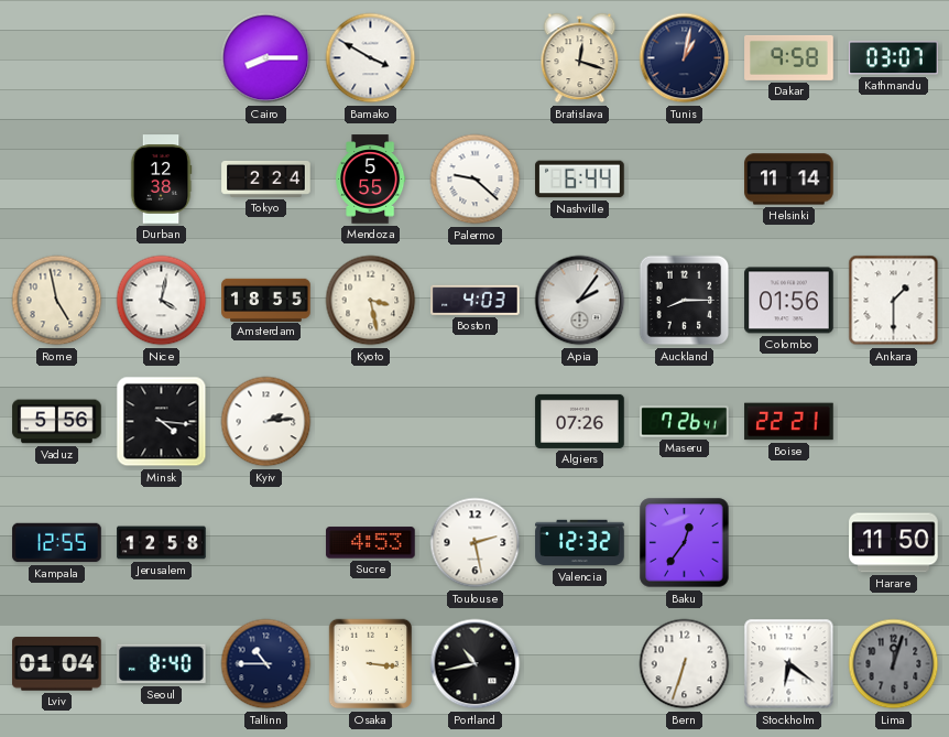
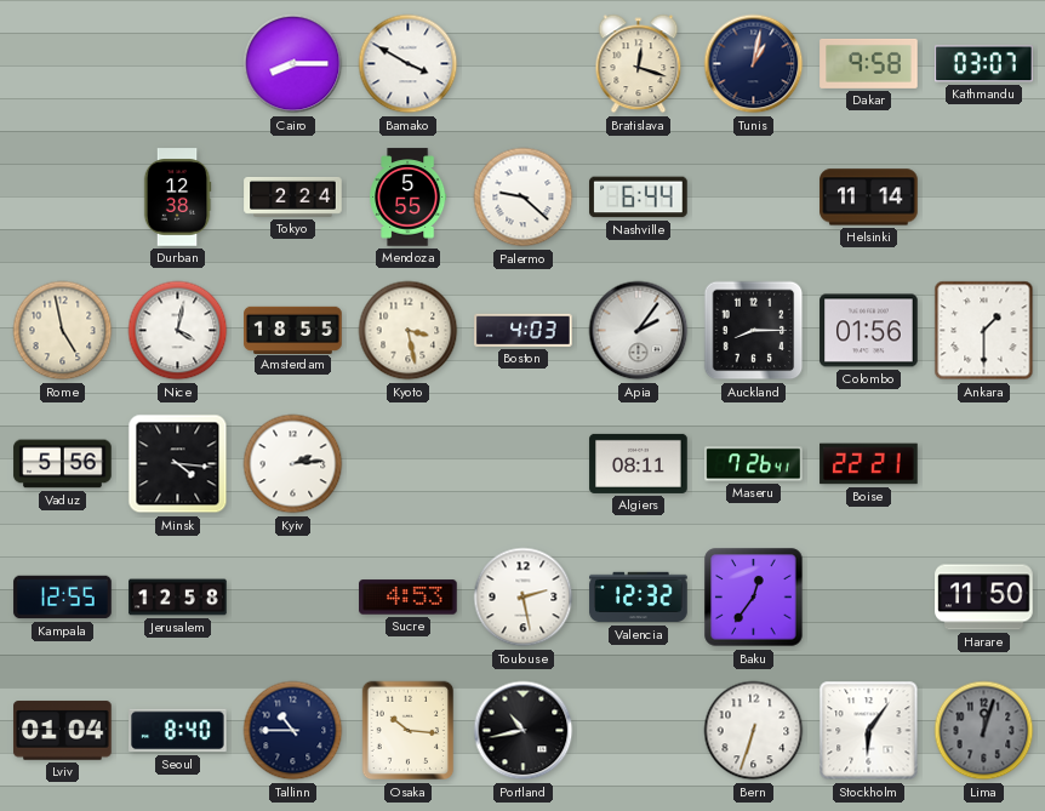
Algiers: 07:26 -> 08:11 (639, 463)
Osaka: 3:16 -> 10:16 (409, 731)
Stockholm: 6:21 -> 6:06 (869, 731)
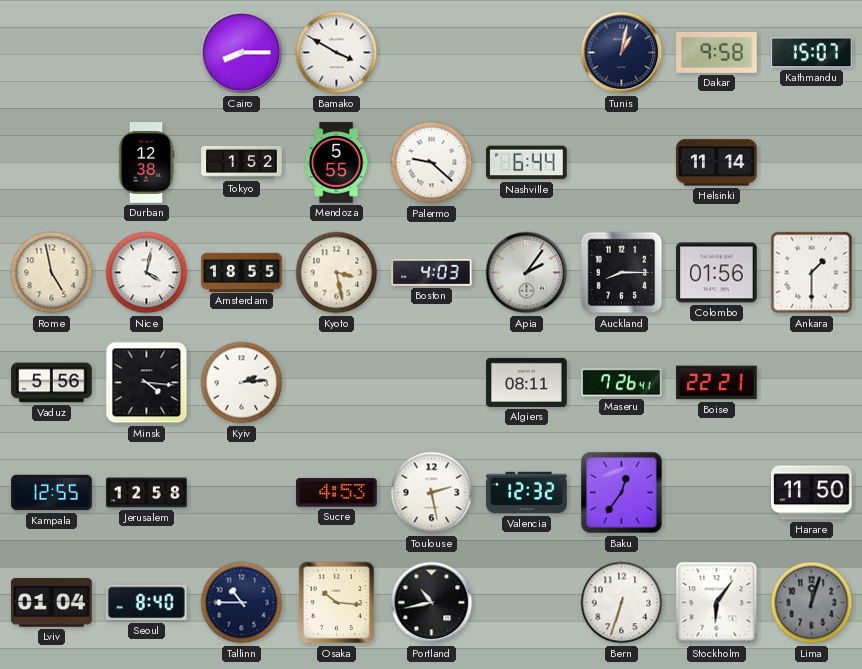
Bratislava: 12:18 -> none (639, 64)
Kathmandu: 03:07 -> 15:07 (812, 53)
Tokyo: 2:24 -> 1:52 (242, 162)
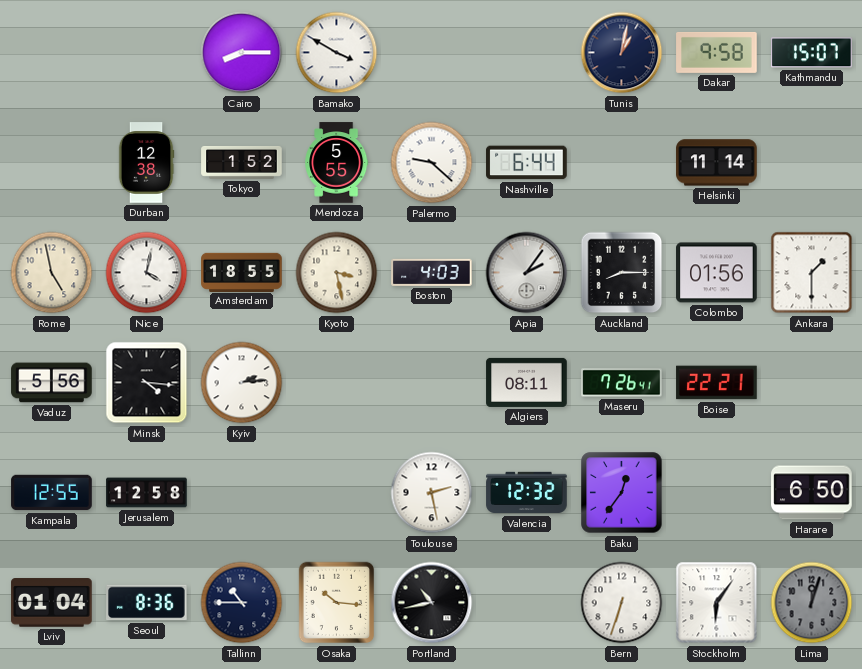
Sucre: 4:53 -> none (337, 493)
Harare: 11:50 -> 6:50 (812, 493)
Seoul: 8:40 -> 8:36 (147, 603)
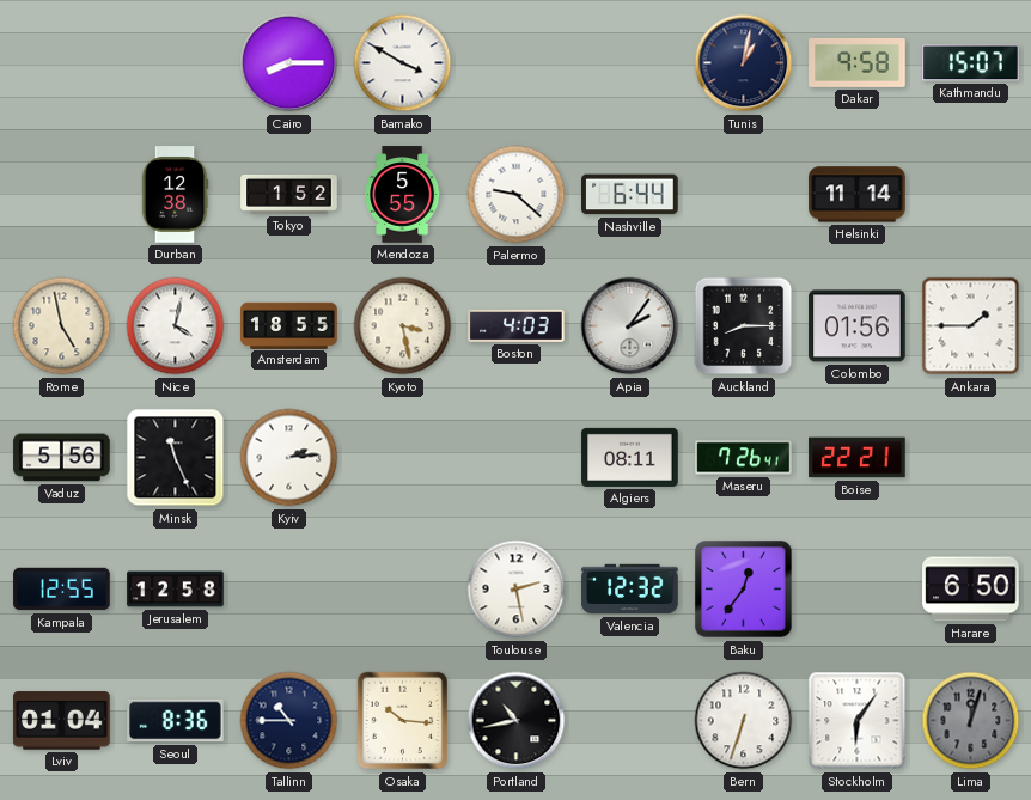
Ankara: 1:30 -> 1:45 (971, 326)
Minsk: 4:16 -> 11:26 (176, 458)
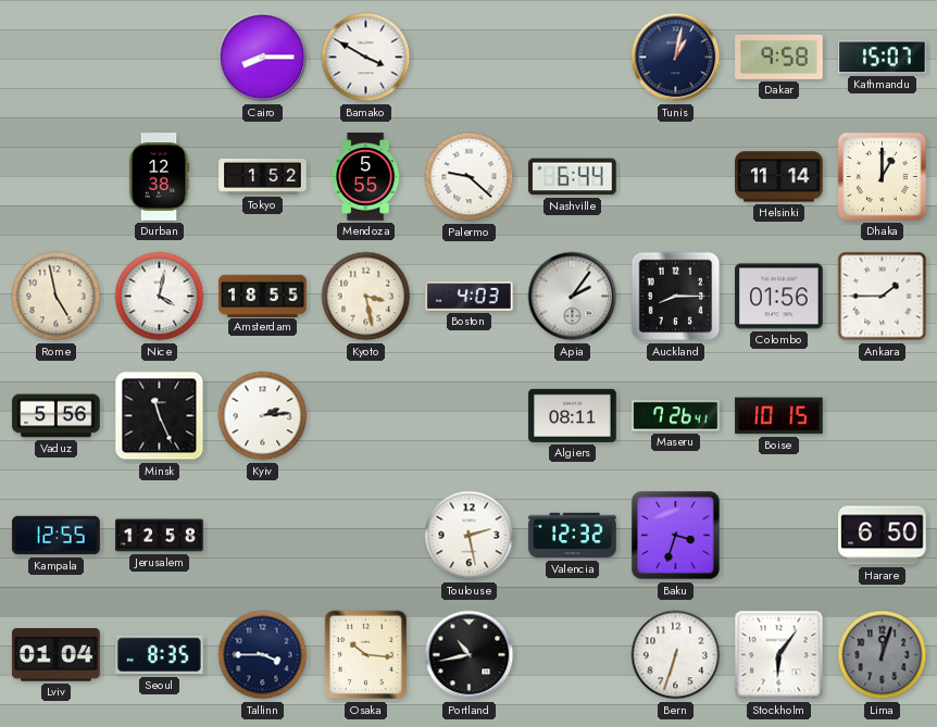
Dhaka: none -> 1:00 (882, 176)
Boise: 22:21 -> 10:15 (779, 416)
Baku: 12:36 -> 3:33 (676, 536)
Seoul: 8:36 -> 8:35 (160, 655)
Tallinn: 10:45 -> 3:45 (263, 655)
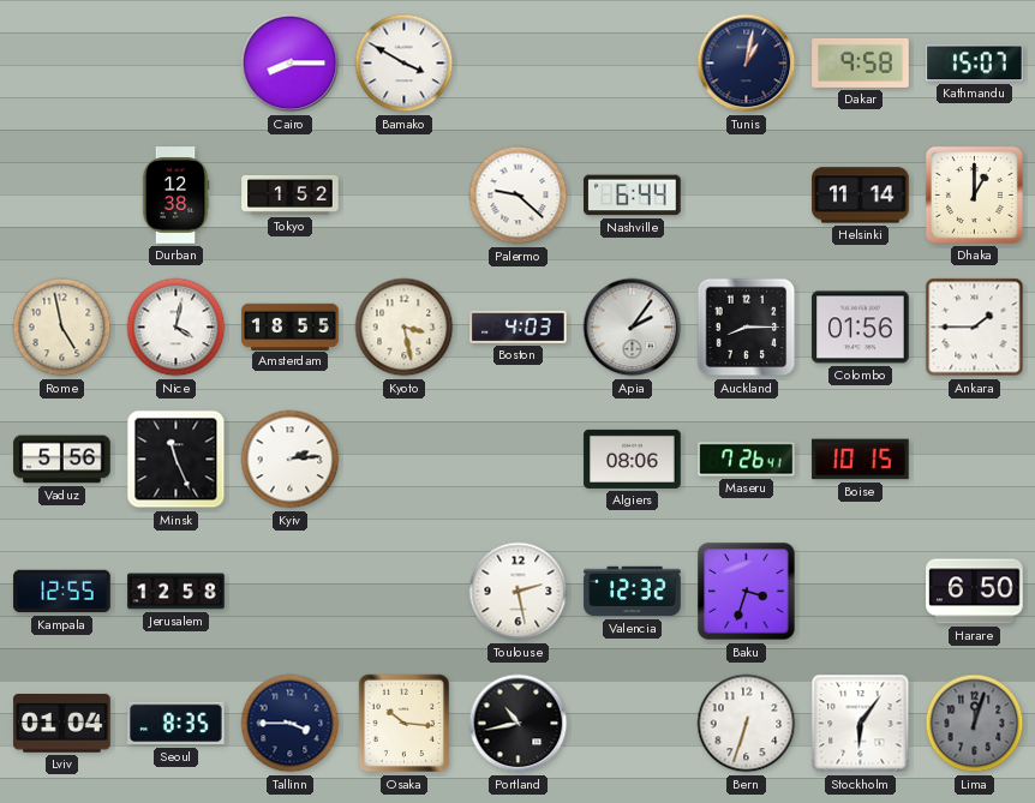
Mendoza: 5:55 -> none (366, 177)
Algiers: 08:11 -> 08:06 (633, 459)
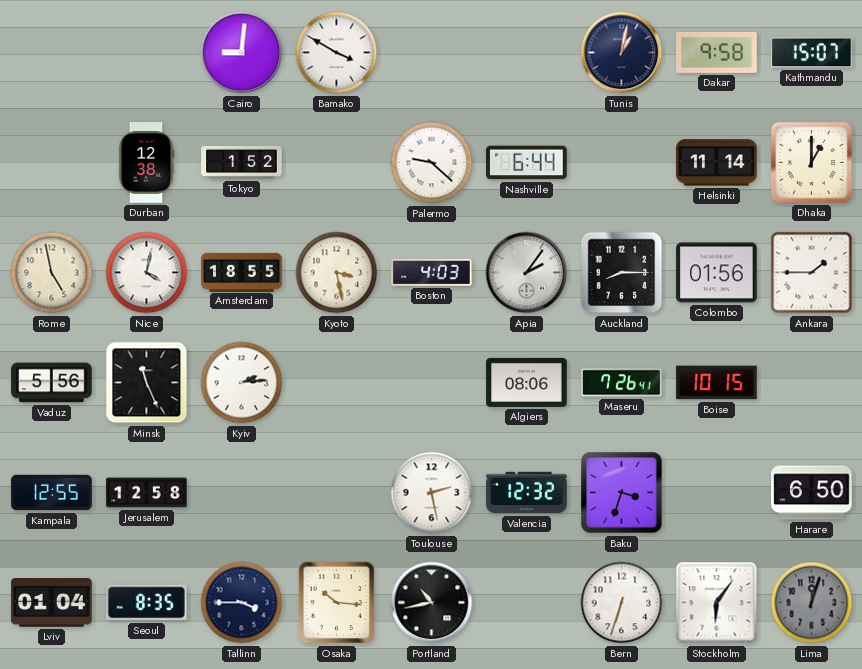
Cairo: 8:15 -> 9:01 (242, 53)
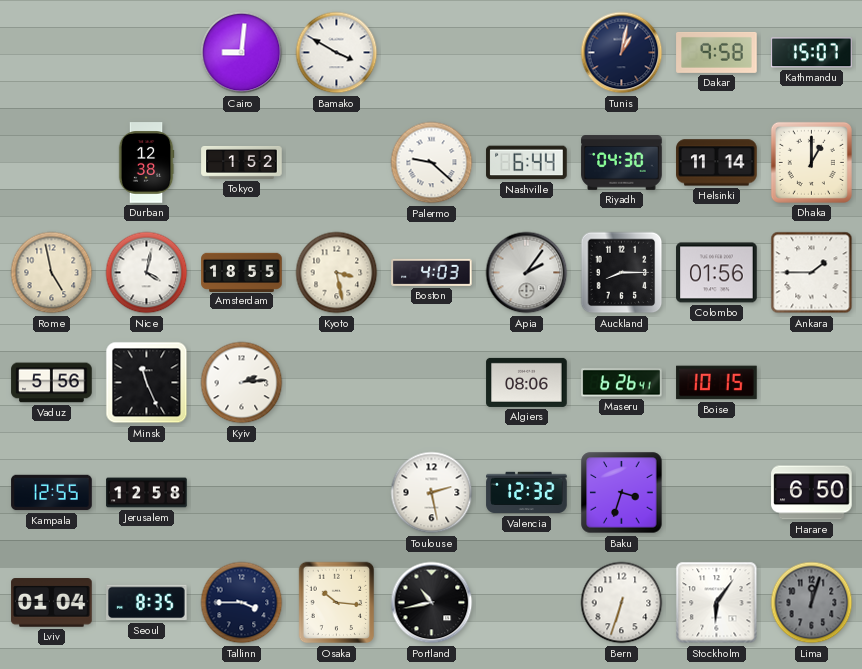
Riyadh: none -> 04:30 (622, 163)
Maseru: 7:26 -> 6:26 (622, 383)
